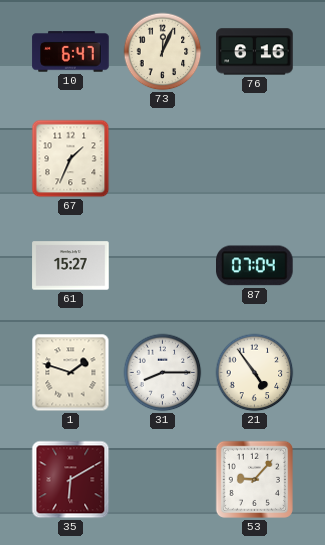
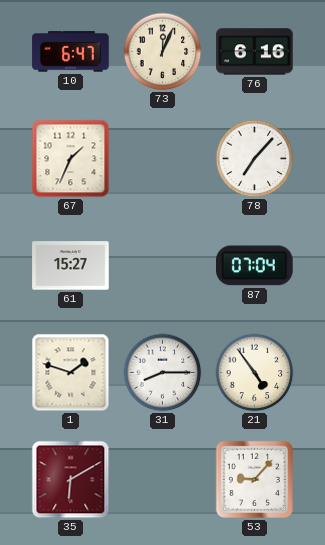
78: none -> 7:07 (255, 159)
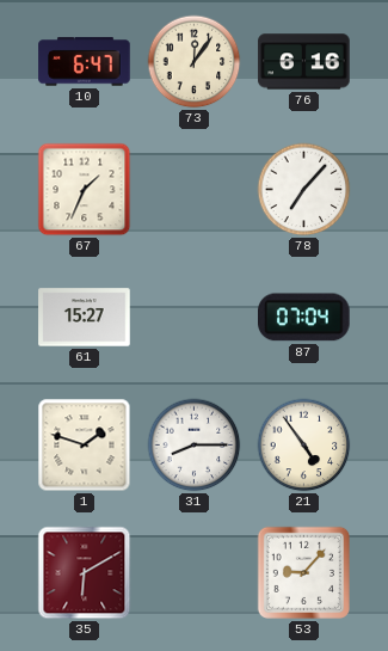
73: 12:04 -> 12:06 (195, 62)
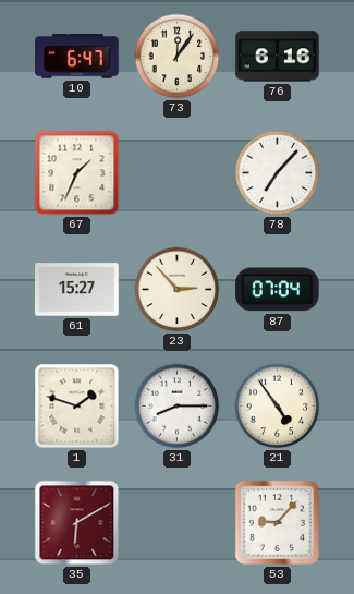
23: none -> 2:53 (178, 290)
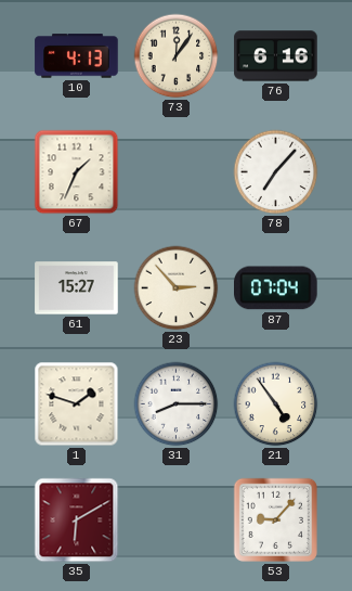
10: 6:47 -> 4:13 (77, 56)
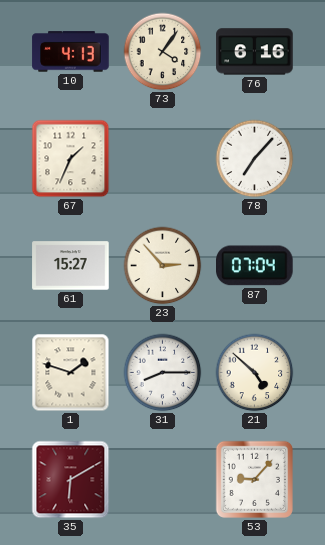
73: 12:06 -> 4:06 (163, 52)
21: 4:54 -> 4:52 (255, 373)
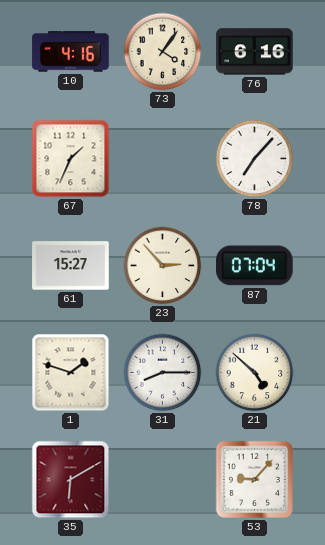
10: 4:13 -> 4:16 (71, 52)
